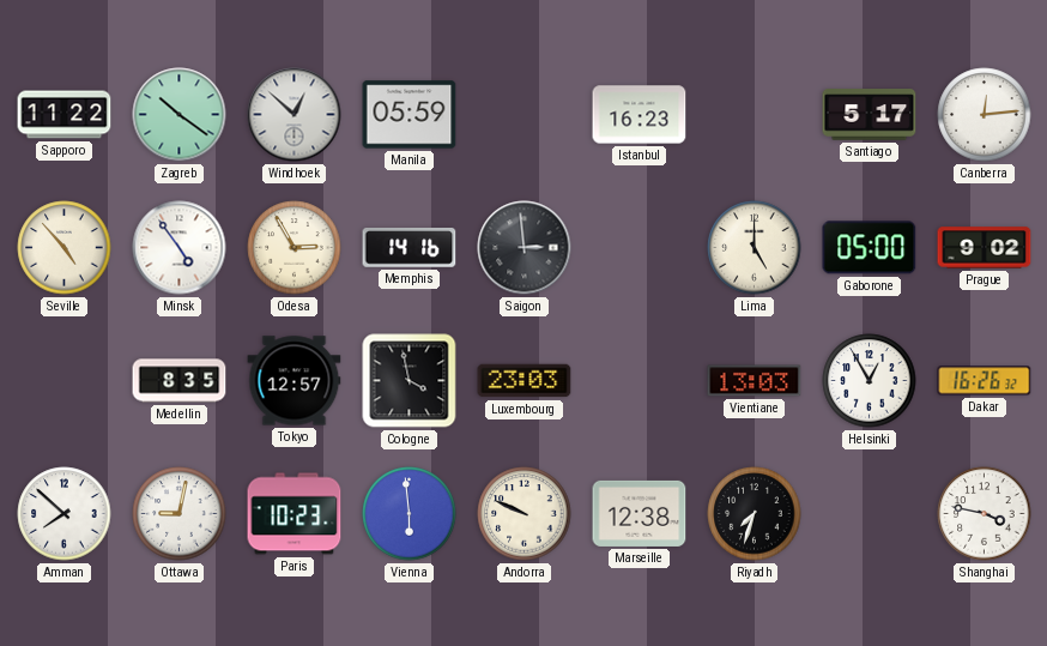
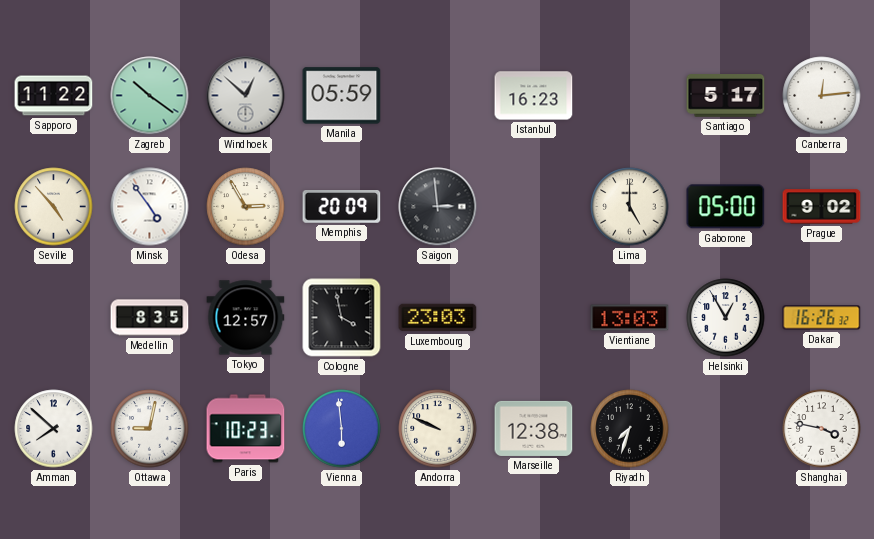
Memphis: 14:16 -> 20:09 (342, 207)
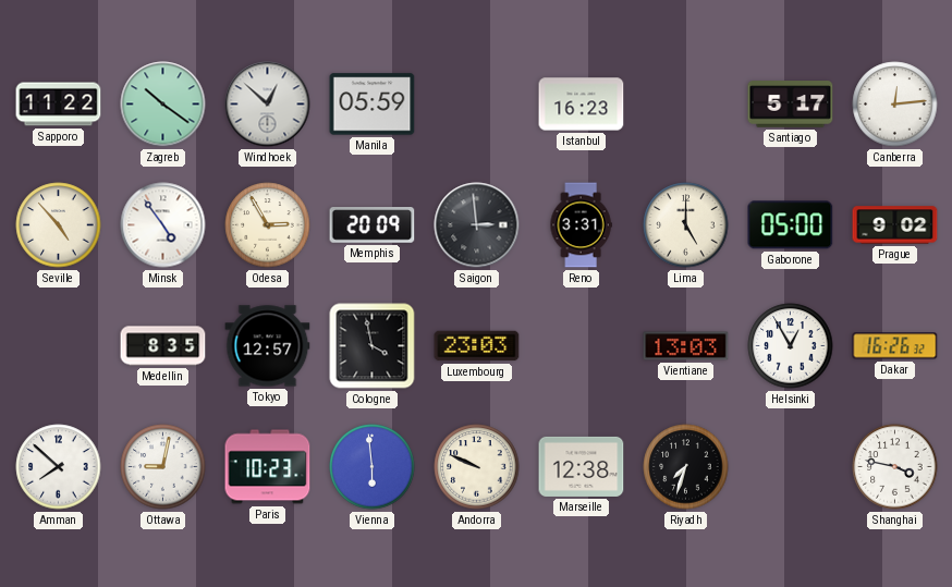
Reno: none -> 3:31 (581, 225)
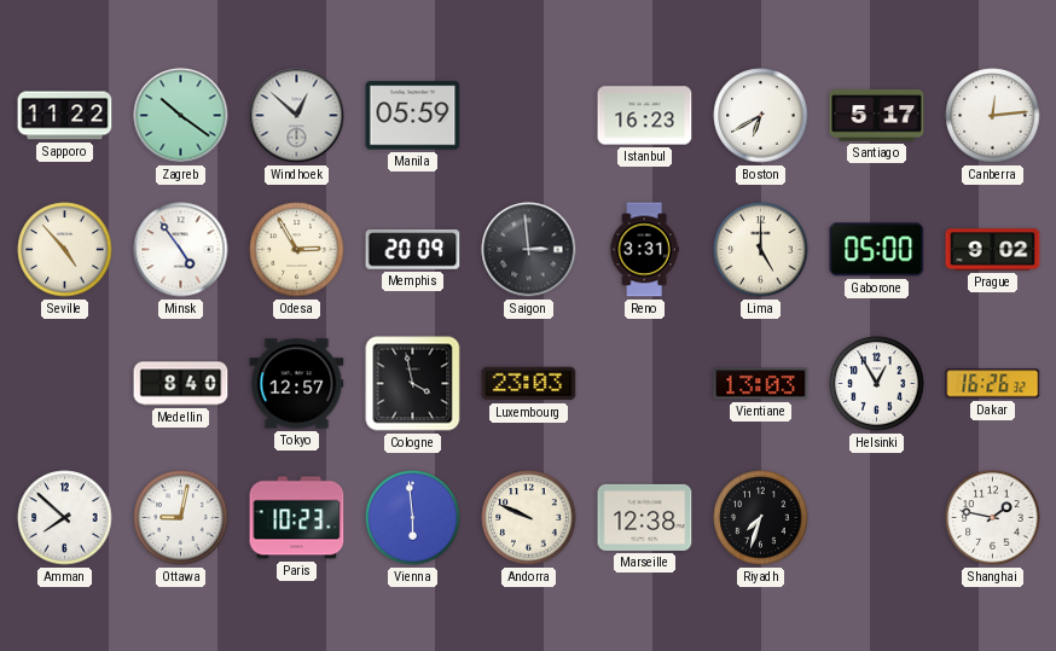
Boston: none -> 6:40 (761, 116)
Medellin: 8:35 -> 8:40 (181, 384)
Shanghai: 3:47 -> 1:47 (993, 518)
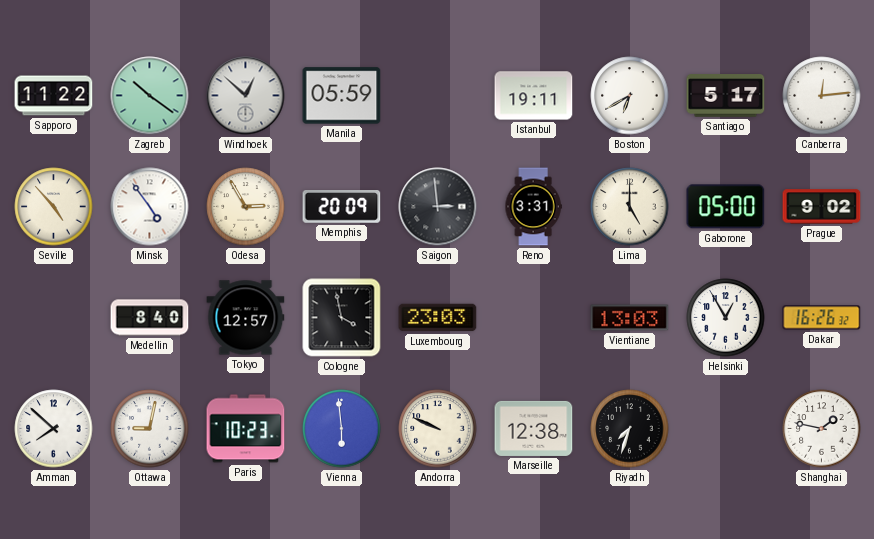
Istanbul: 16:23 -> 19:11 (534, 96)
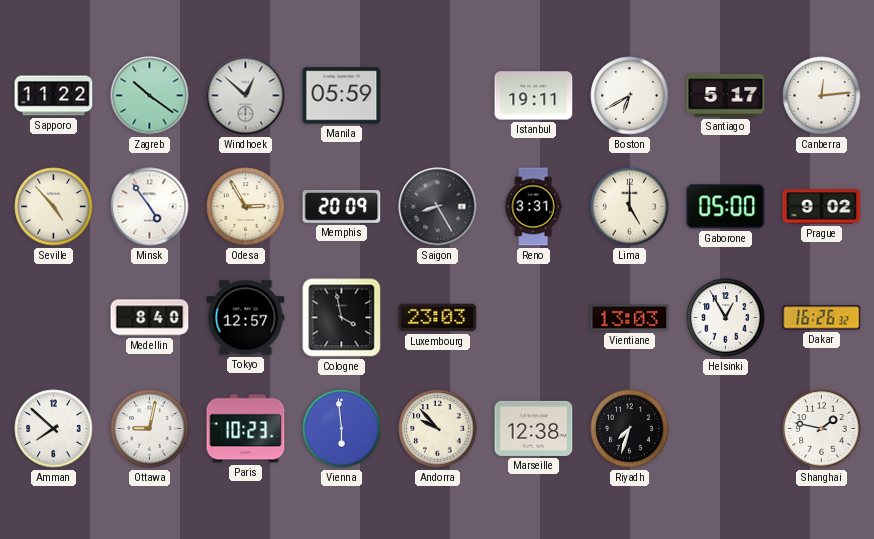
Saigon: 2:59 -> 8:25 (438, 207)
Andorra: 9:49 -> 9:53 (438, 429)
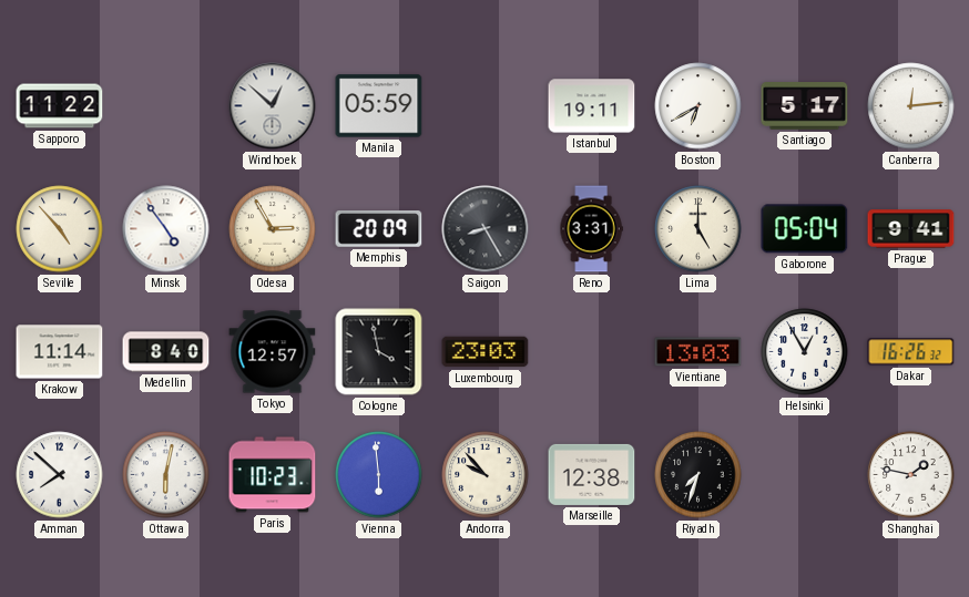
Zagreb: 10:21 -> none (150, 96)
Gaborone: 05:00 -> 05:04 (805, 229)
Prague: 9:02 -> 9:41 (911, 229)
Krakow: none -> 11:14 (60, 352)
Ottawa: 9:02 -> 6:02 (166, 475)
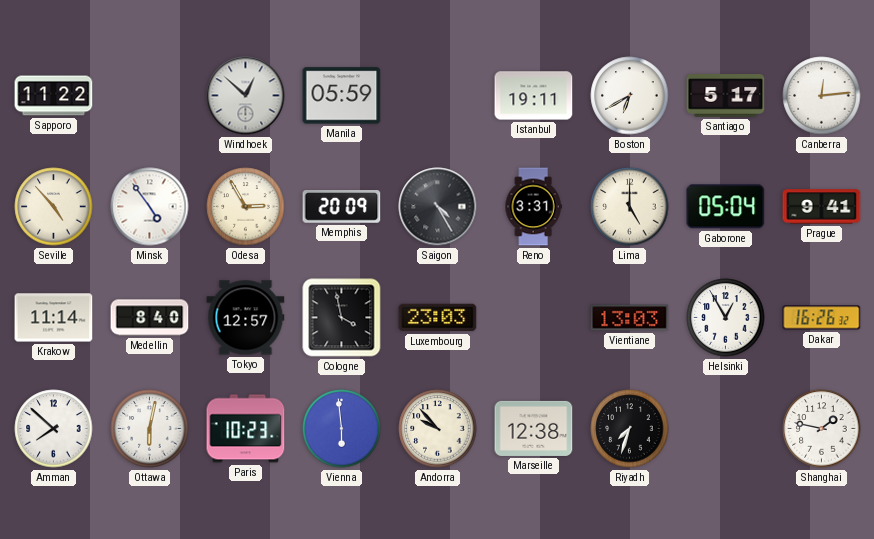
Saigon: 8:25 -> 4:25 (438, 207)
